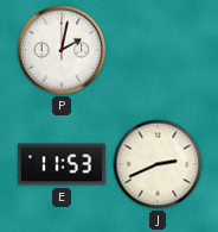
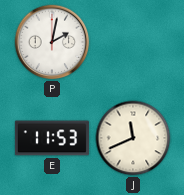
J: 2:41 -> 11:41 (133, 138)
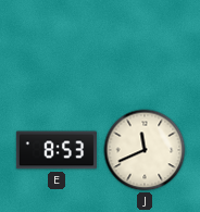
P: 2:02 -> none (52, 42)
E: 11:53 -> 8:53 (57, 150)
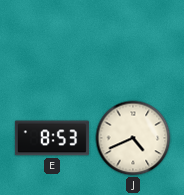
J: 11:41 -> 4:41 (133, 138)
